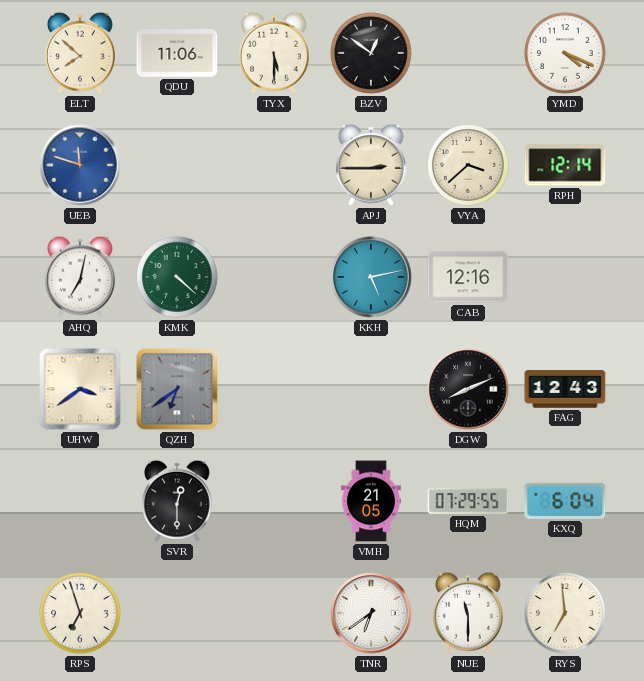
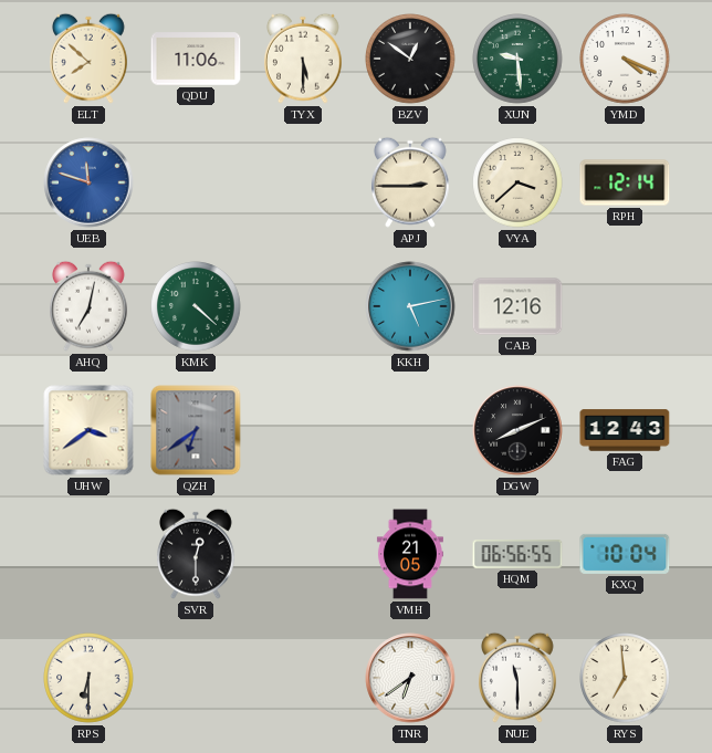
XUN: none -> 9:29 (517, 59)
HQM: 07:29 -> 06:56 (517, 554)
KXQ: 6:04 -> 10:04 (625, 554)
RPS: 6:57 -> 6:30 (88, 678)
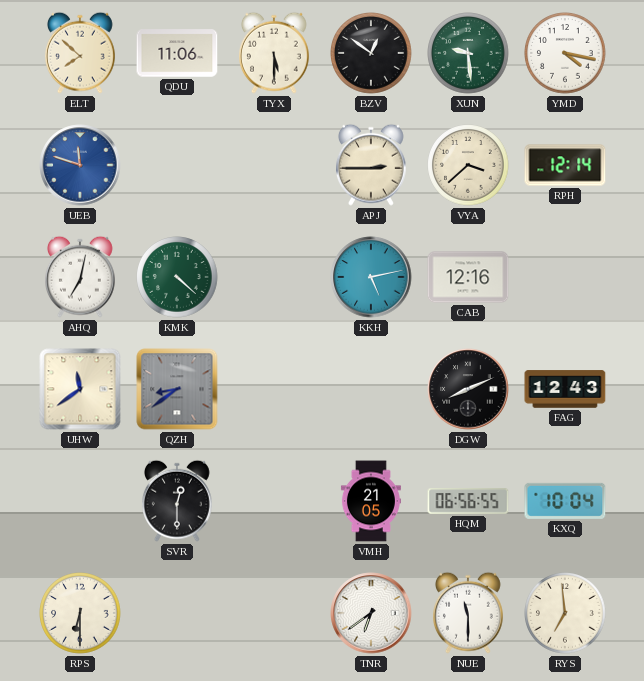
YMD: 4:19 -> 4:17 (565, 53)
UHW: 3:39 -> 11:39 (80, 389)
QZH: 6:39 -> 8:39 (177, 389)
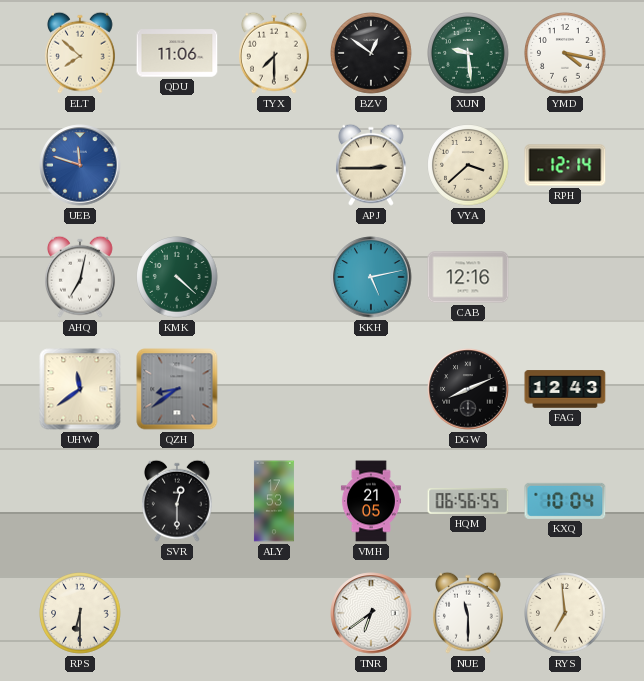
TYX: 5:30 -> 7:30 (275, 53)
ALY: none -> 17:53 (274, 501)
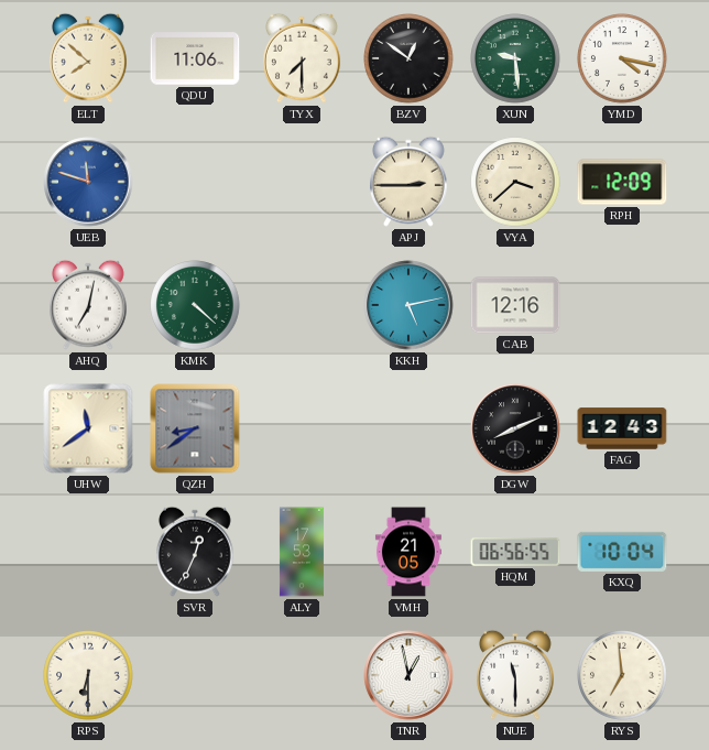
RPH: 12:14 -> 12:09 (622, 182)
SVR: 12:30 -> 12:34 (196, 552)
TNR: 6:39 -> 12:58 (408, 675)
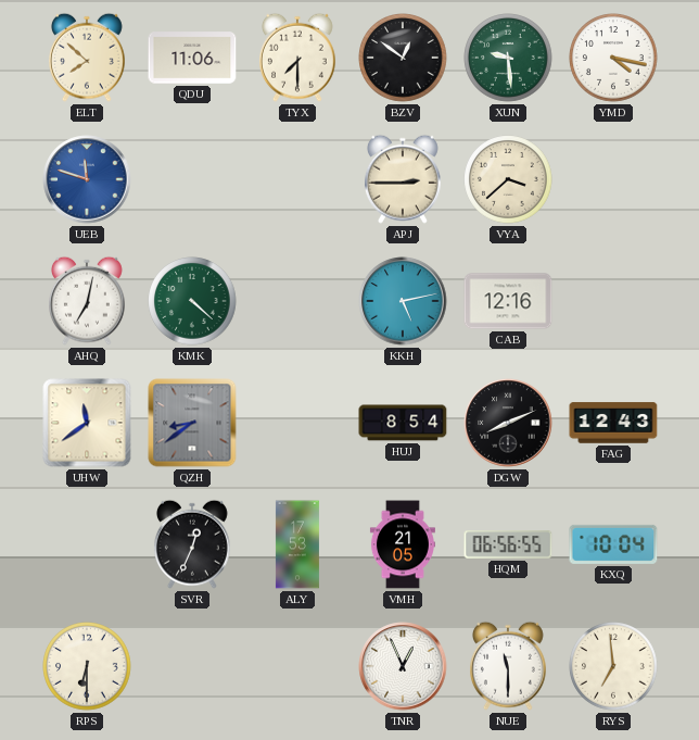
RPH: 12:09 -> none (622, 182)
HUJ: none -> 8:54 (403, 423)
TNR: 12:58 -> 12:56 (403, 666)
